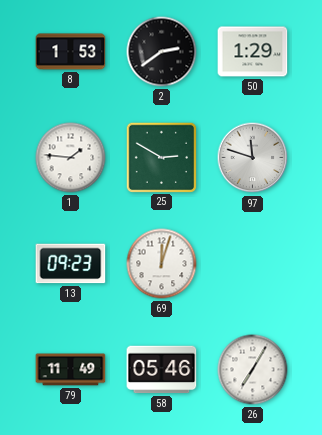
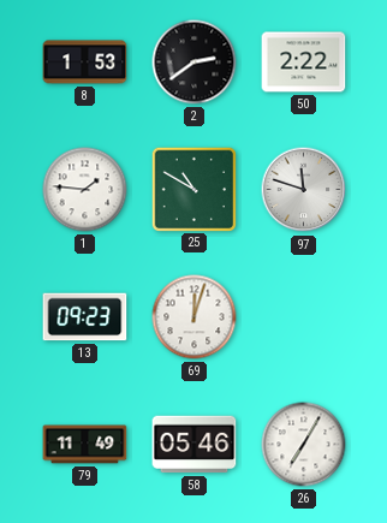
50: 1:29 -> 2:22 (304, 63)
25: 2:50 -> 10:50 (194, 189)
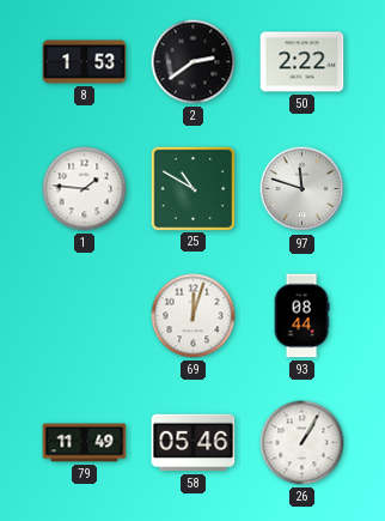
13: 09:23 -> none (85, 317)
93: none -> 08:44 (301, 316)
26: 7:05 -> 1:05 (302, 443)
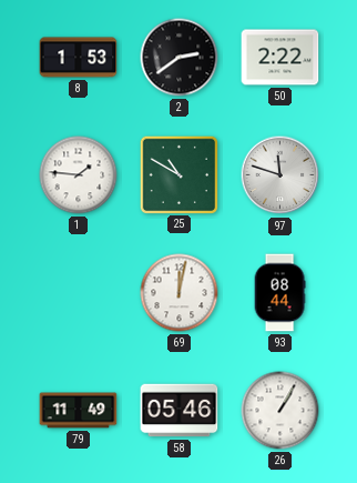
69: 12:03 -> 12:02 (180, 293)
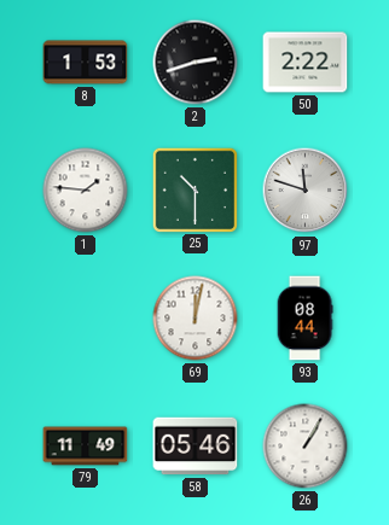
2: 2:39 -> 2:42 (196, 63)
25: 10:50 -> 10:30 (194, 189)
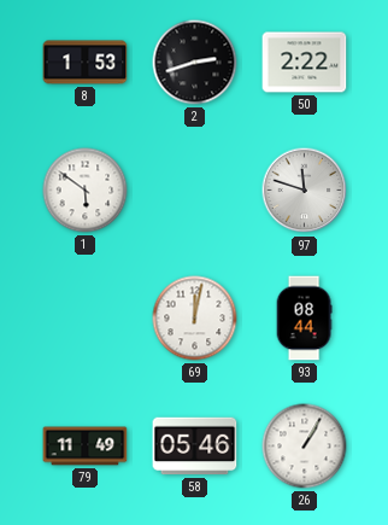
1: 1:46 -> 5:51 (86, 191)
25: 10:30 -> none (194, 189)
